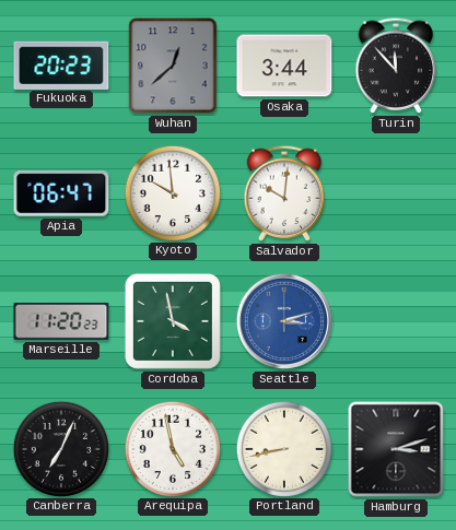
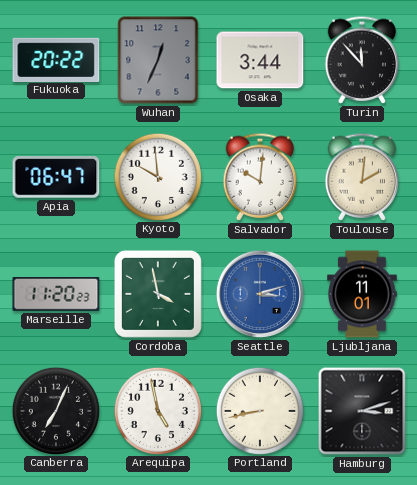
Fukuoka: 20:23 -> 20:22 (56, 59)
Wuhan: 12:38 -> 12:34 (158, 60)
Toulouse: none -> 2:01 (362, 177)
Ljubljana: none -> 11:01 (362, 294)
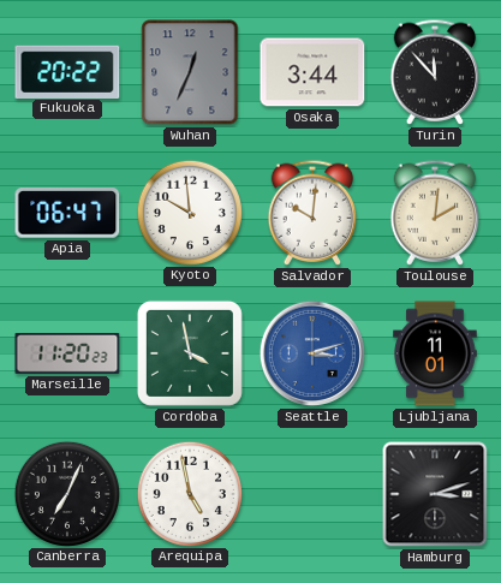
Portland: 8:43 -> none (259, 410)
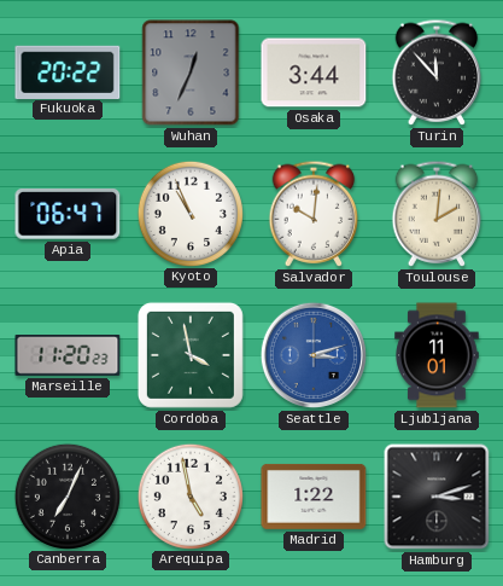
Kyoto: 9:59 -> 10:56 (189, 213)
Madrid: none -> 1:22 (314, 497)
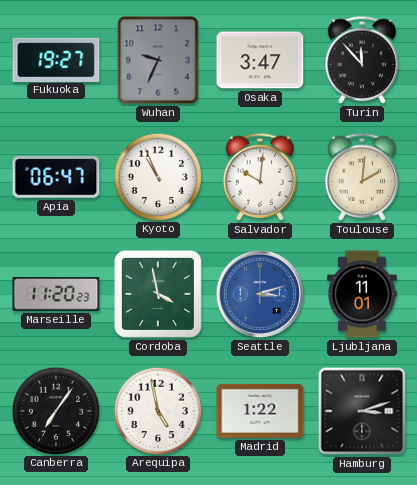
Fukuoka: 20:22 -> 19:27 (56, 59)
Wuhan: 12:34 -> 9:34 (158, 60)
Osaka: 3:44 -> 3:47 (260, 60)
Canberra: 7:04 -> 7:06 (55, 410)
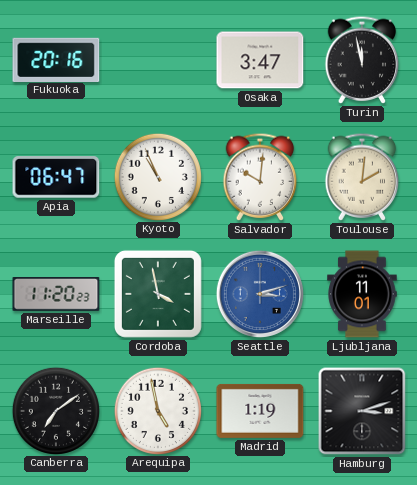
Fukuoka: 19:27 -> 20:16 (56, 59)
Wuhan: 9:34 -> none (158, 60)
Turin: 11:53 -> 11:58 (362, 60)
Canberra: 7:06 -> 7:09 (55, 410)
Madrid: 1:22 -> 1:19 (260, 411)
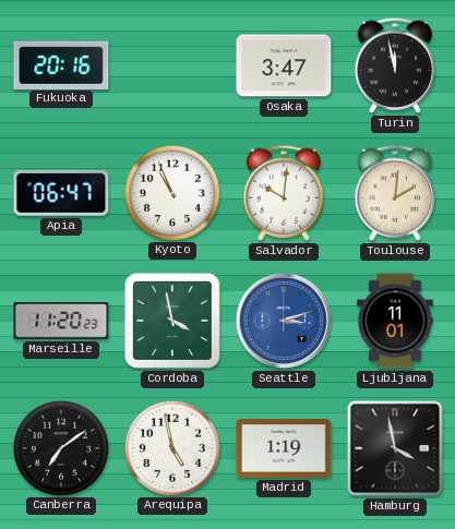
Hamburg: 3:12 -> 3:58 (395, 448)
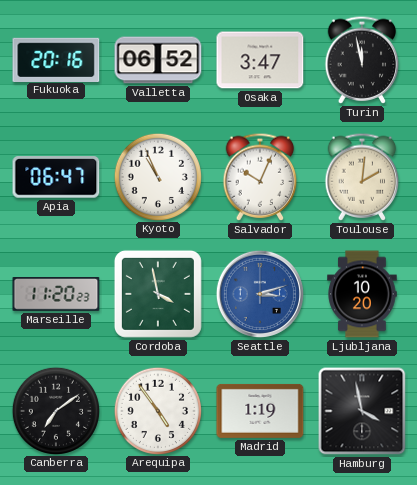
Valletta: none -> 06:52 (158, 60)
Salvador: 10:01 -> 10:04 (260, 177)
Ljubljana: 11:01 -> 10:20 (362, 294)
Arequipa: 4:58 -> 4:54 (157, 410)
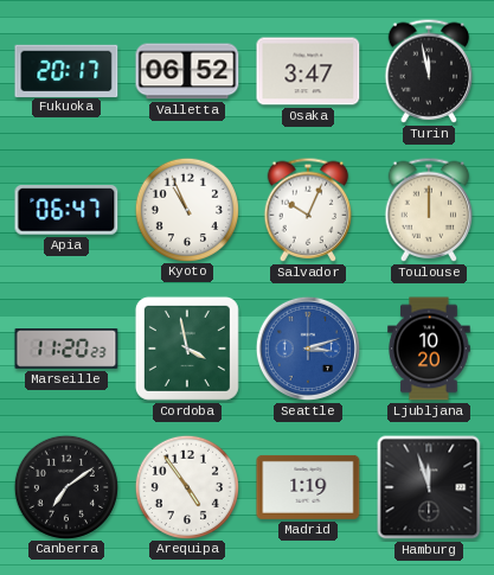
Fukuoka: 20:16 -> 20:17 (66, 70)
Toulouse: 2:01 -> 12:00 (429, 210)
Hamburg: 3:58 -> 11:57 (429, 487)
